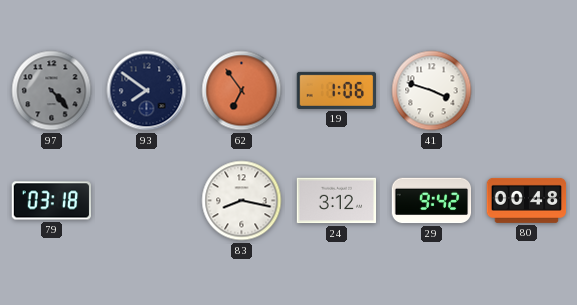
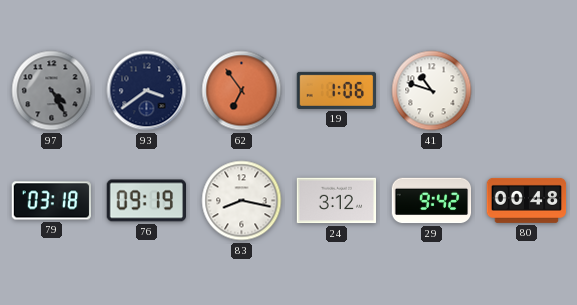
97: 4:23 -> 4:25 (52, 91)
93: 7:51 -> 3:39 (147, 91)
41: 3:48 -> 10:48 (432, 91)
76: none -> 09:19 (147, 201)
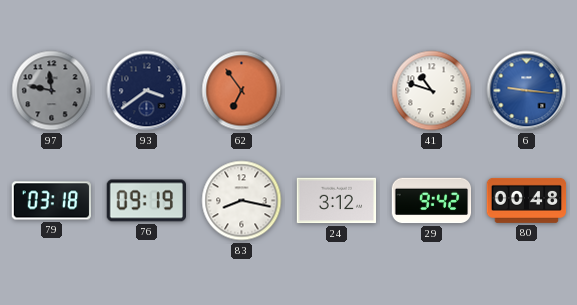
97: 4:25 -> 11:47 (52, 91)
19: 1:06 -> none (337, 90)
6: none -> 9:16 (527, 91)
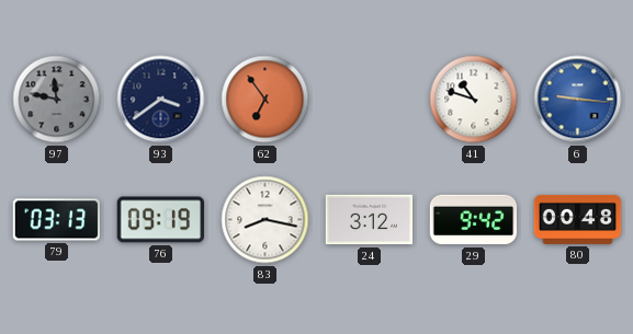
79: 03:18 -> 03:13 (56, 220)
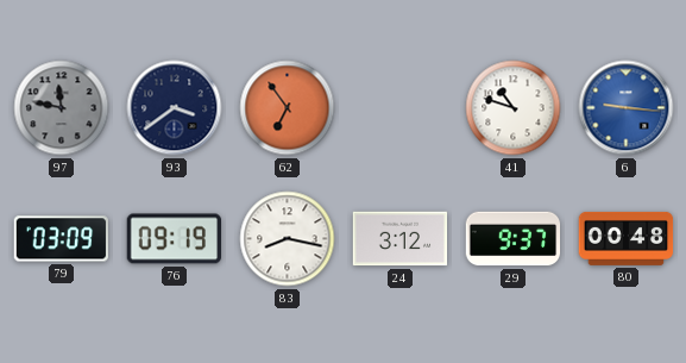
79: 03:13 -> 03:09 (61, 239)
29: 9:42 -> 9:37 (514, 239)
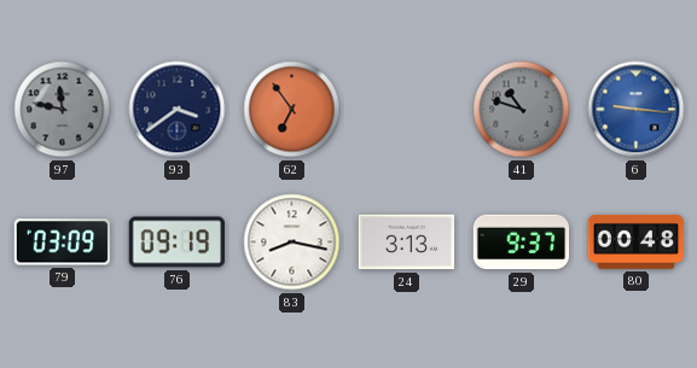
41 dial: white -> grey (522, 110)
24: 3:12 -> 3:13 (407, 243)
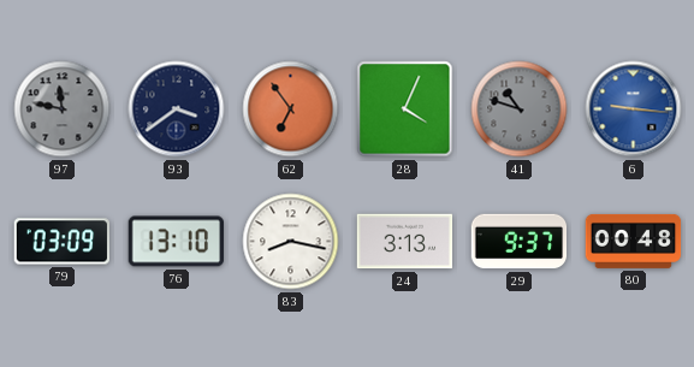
28: none -> 4:04 (405, 109)
76: 09:19 -> 13:10 (177, 242)
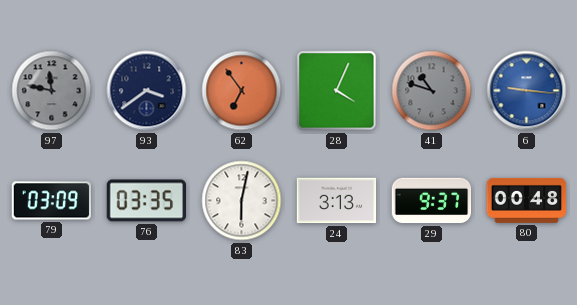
76: 13:10 -> 03:35 (147, 201)
83: 8:17 -> 6:02 (242, 201)
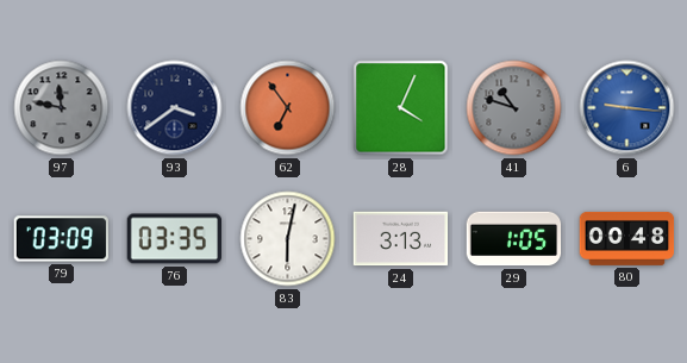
29: 9:37 -> 1:05 (514, 239)
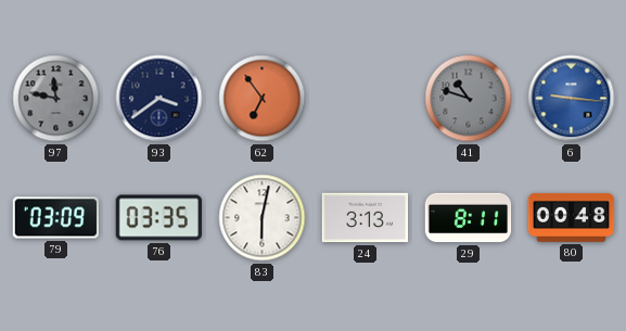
28: 4:04 -> none (401, 108)
29: 1:05 -> 8:11 (469, 218)
